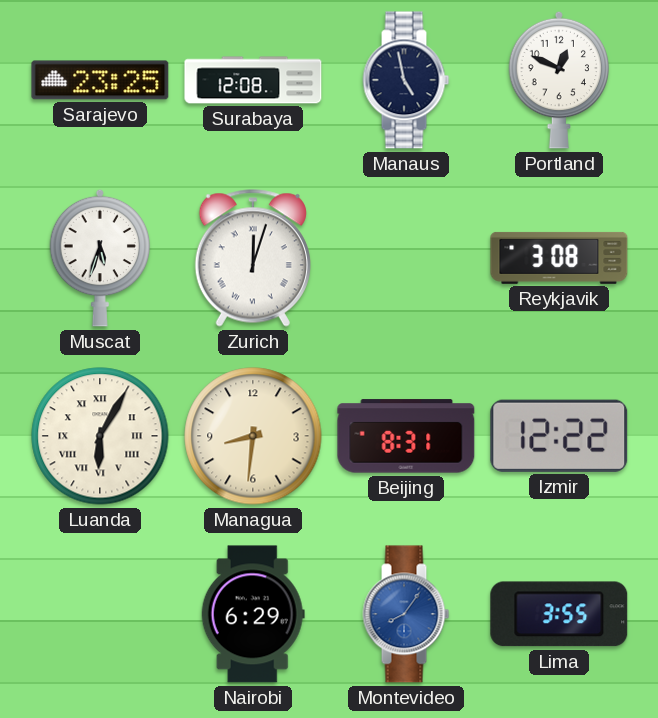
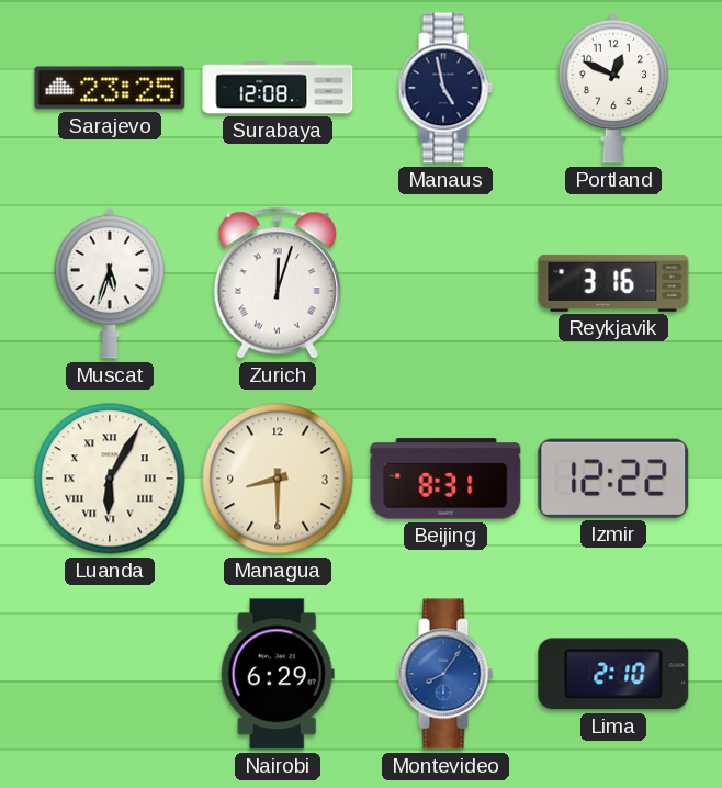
Reykjavik: 3:08 -> 3:16 (613, 283)
Managua: 8:31 -> 8:30 (278, 479)
Lima: 3:55 -> 2:10 (613, 674)
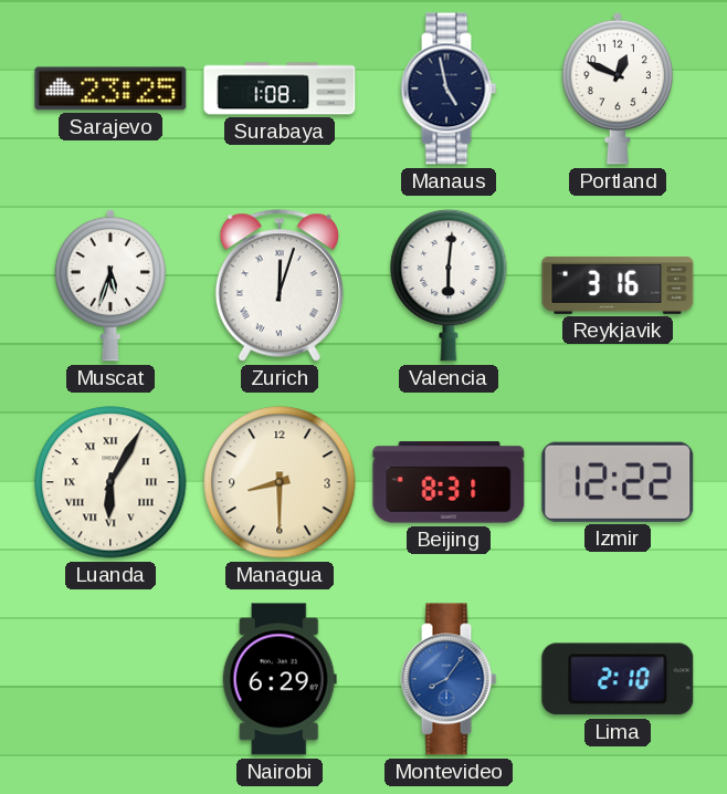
Surabaya: 12:08 -> 1:08 (280, 88)
Valencia: none -> 6:01 (449, 285)
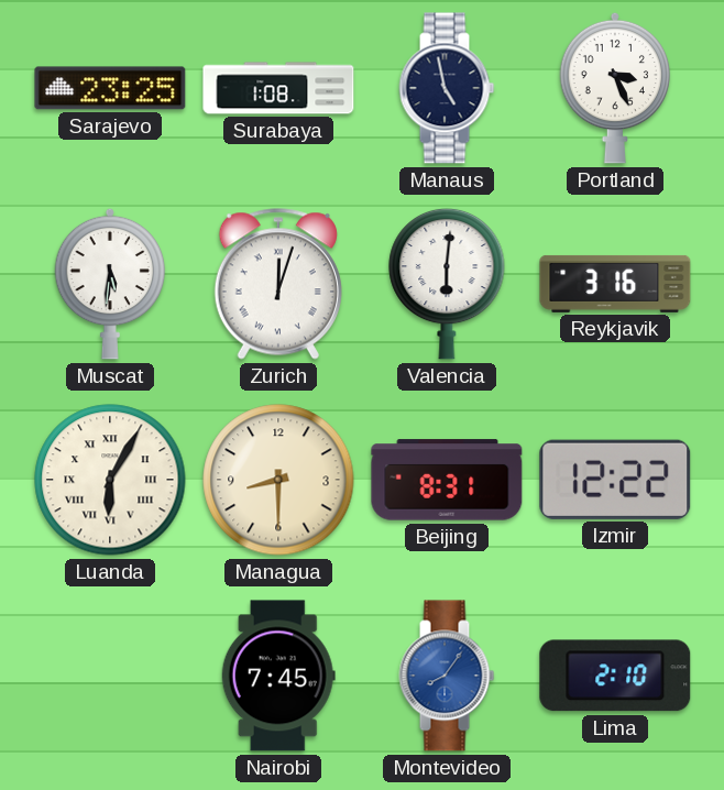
Portland: 12:49 -> 3:26 (615, 88)
Muscat: 5:33 -> 5:31 (110, 284)
Nairobi: 6:29 -> 7:45 (278, 676)
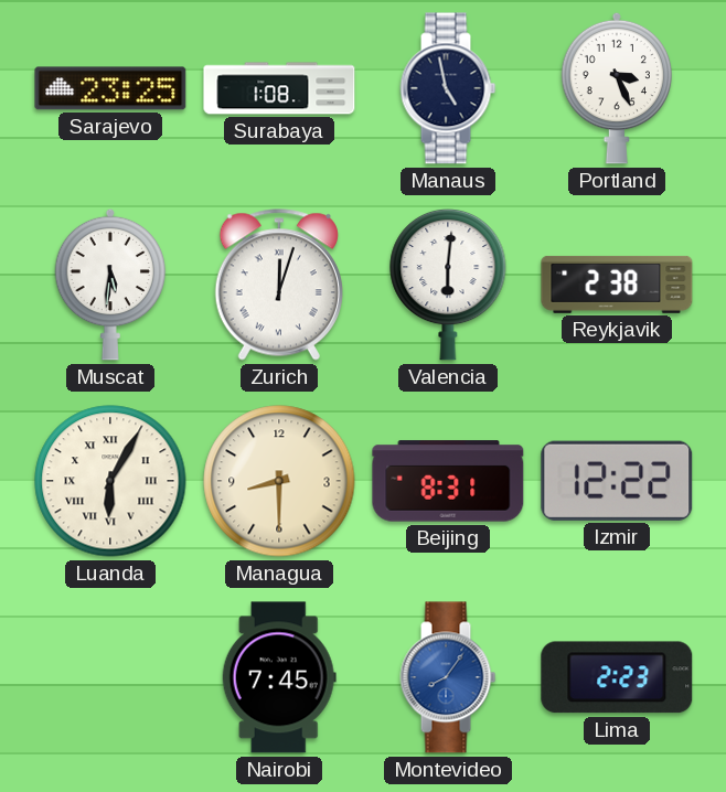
Reykjavik: 3:16 -> 2:38 (617, 285)
Lima: 2:10 -> 2:23 (617, 677)
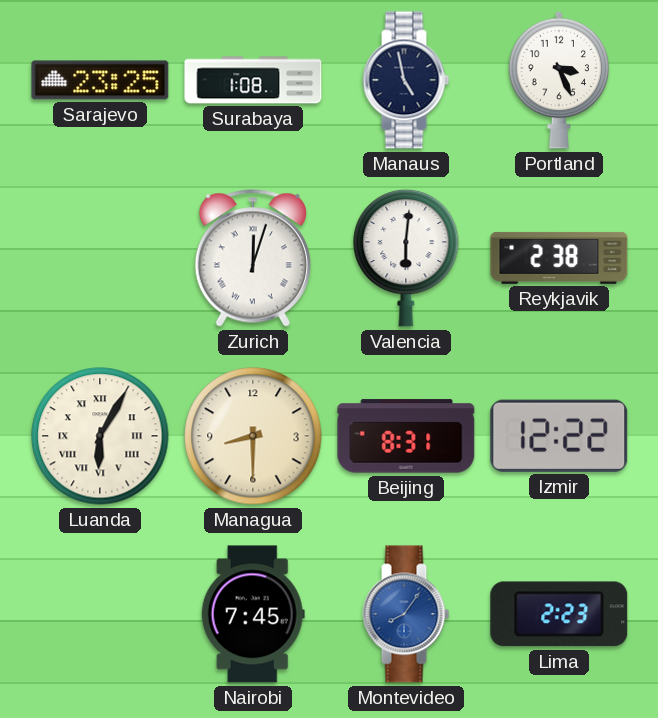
Muscat: 5:31 -> none (110, 285)
